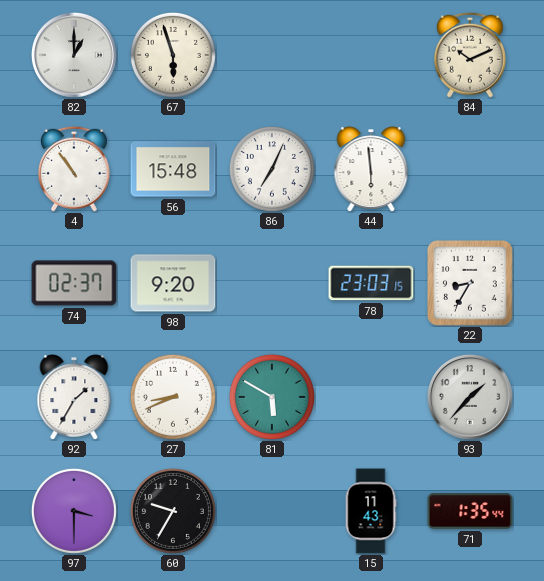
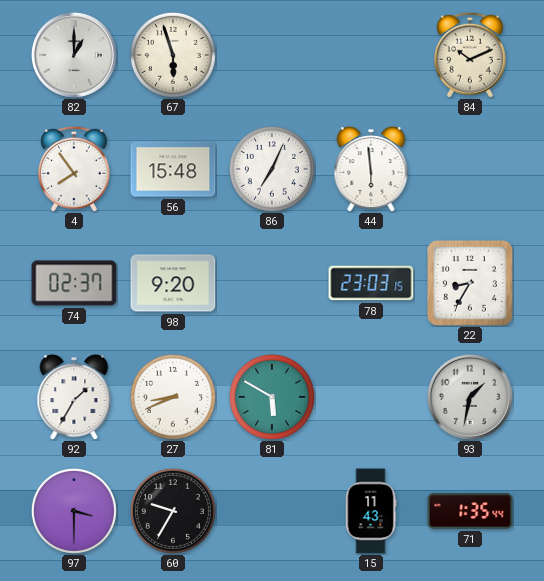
4: 10:54 -> 7:54 (74, 169)
93: 1:37 -> 1:32 (470, 397)
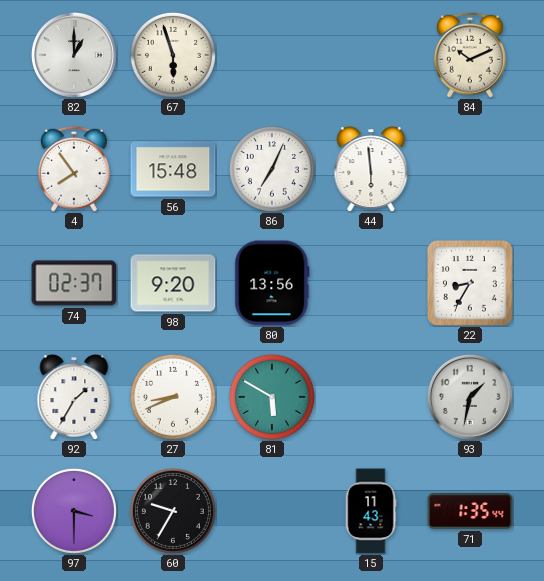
80: none -> 13:56 (272, 283)
78: 23:03 -> none (371, 283)
